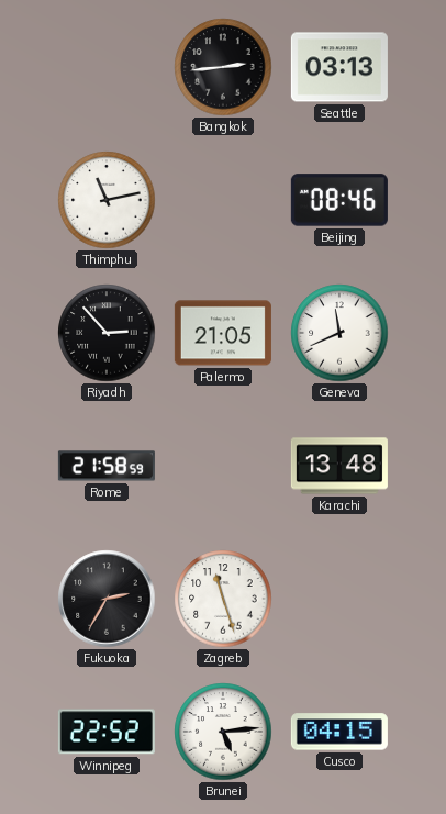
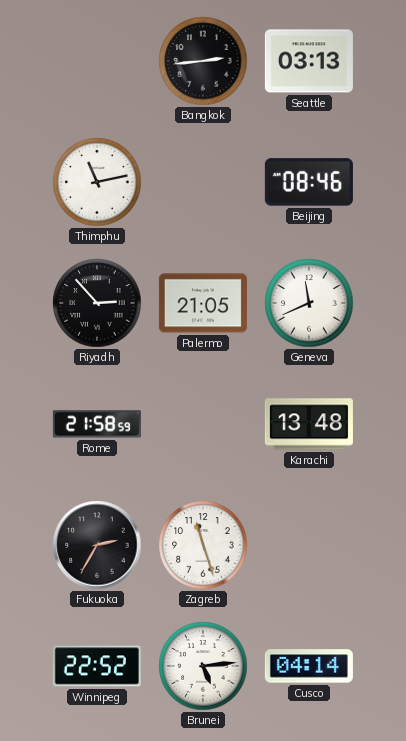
Cusco: 04:15 -> 04:14 (309, 666)
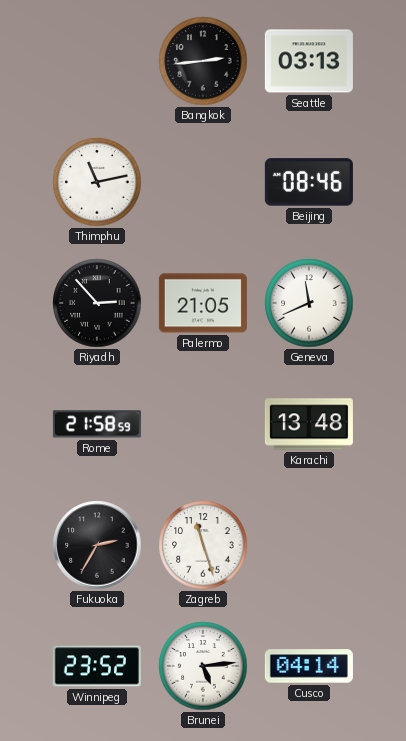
Winnipeg: 22:52 -> 23:52 (97, 666)
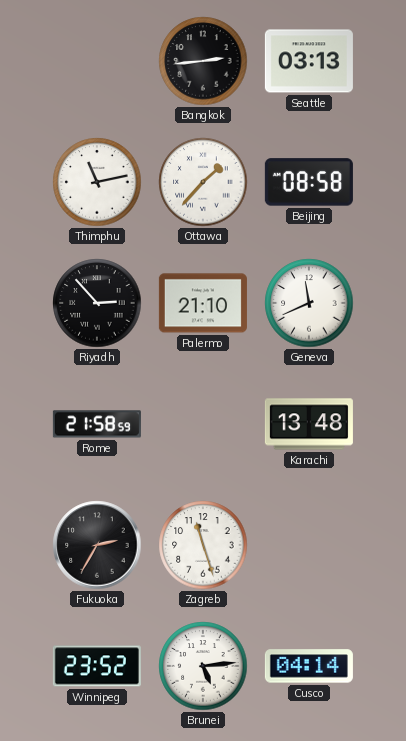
Ottawa: none -> 1:37 (203, 182)
Beijing: 08:46 -> 08:58 (309, 182)
Palermo: 21:05 -> 21:10 (203, 303)
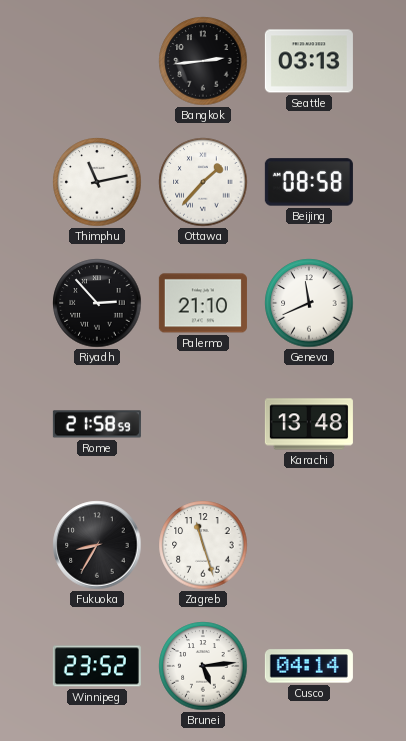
Fukuoka: 2:35 -> 8:35 (97, 545)
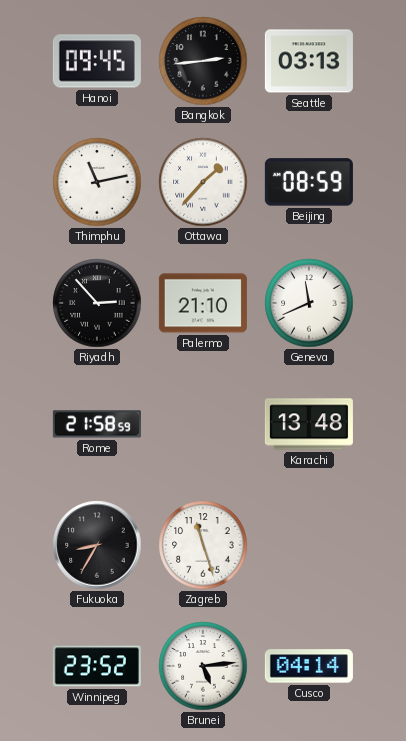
Hanoi: none -> 09:45 (97, 61)
Beijing: 08:58 -> 08:59 (309, 182)
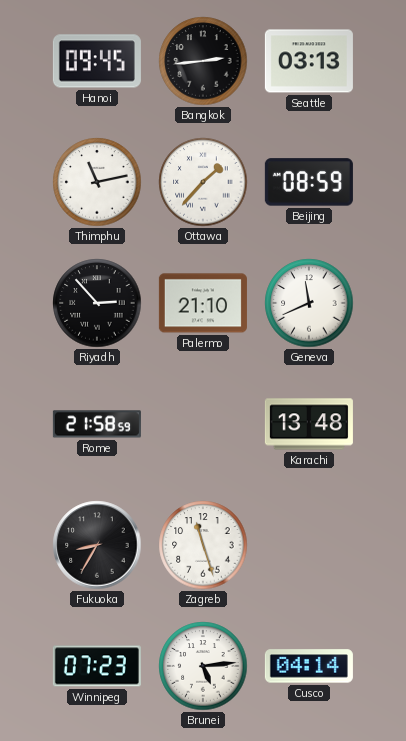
Winnipeg: 23:52 -> 07:23 (97, 666)
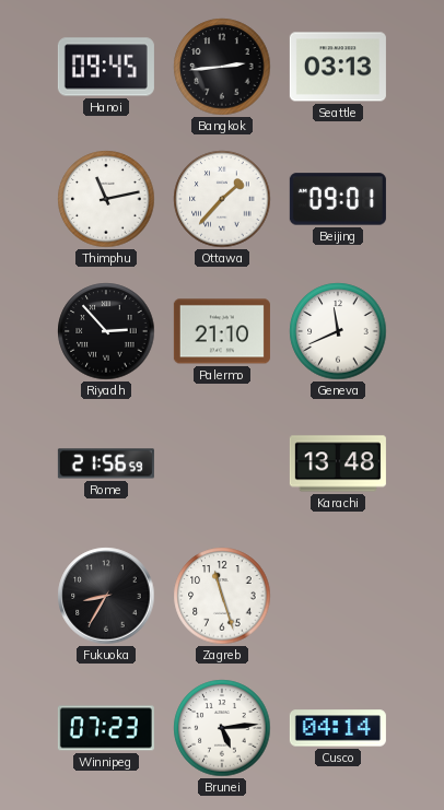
Beijing: 08:59 -> 09:01 (338, 199)
Rome: 21:58 -> 21:56 (106, 463)
